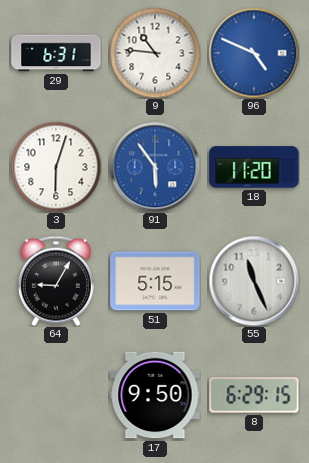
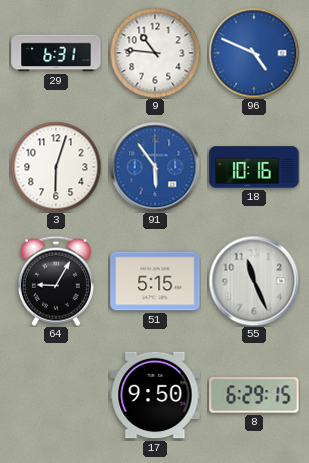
18: 11:20 -> 10:16 (254, 167)
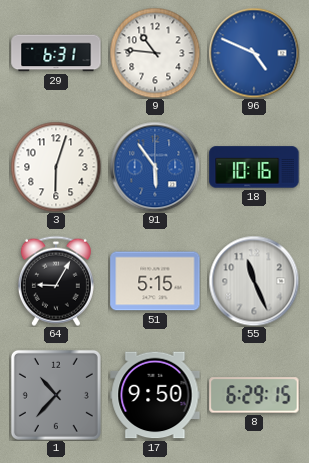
1: none -> 10:37 (56, 395)
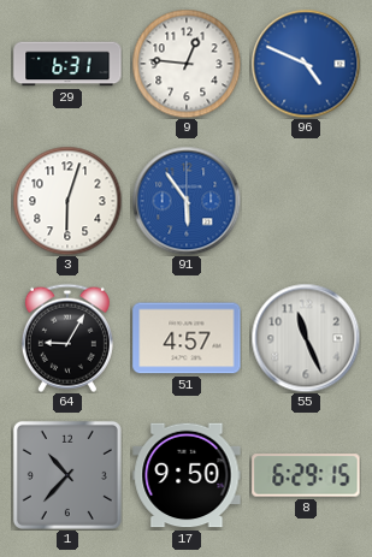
9: 10:46 -> 12:46 (187, 64)
18: 10:16 -> none (254, 167)
51: 5:15 -> 4:57 (187, 338)
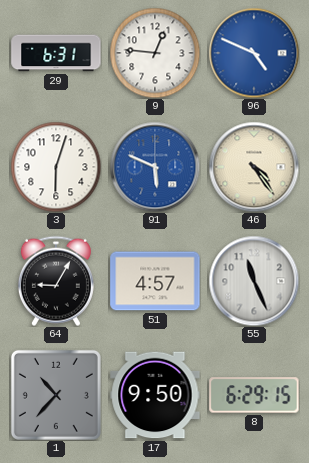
91: 5:54 -> 5:49 (155, 167)
46: none -> 4:24 (254, 167)
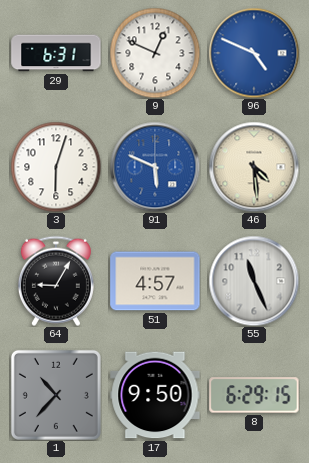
9: 12:46 -> 12:49 (155, 53)
46: 4:24 -> 4:29 (254, 167)
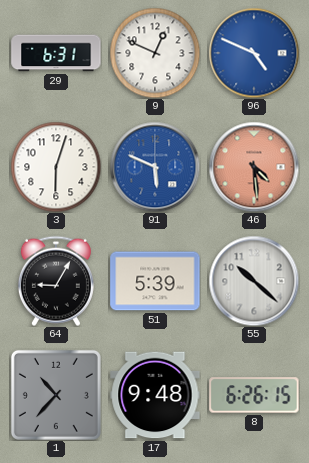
46 dial: cream -> salmon (254, 167)
51: 4:57 -> 5:39 (155, 281)
55: 11:26 -> 10:22 (254, 281)
17: 9:50 -> 9:48 (155, 395)
8: 6:29 -> 6:26 (254, 395)
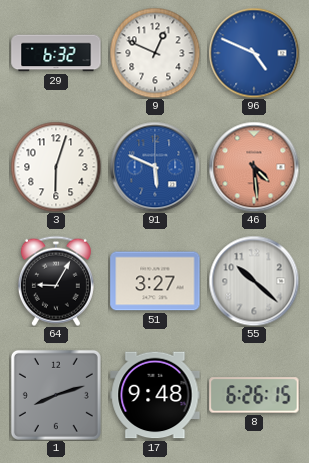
29: 6:31 -> 6:32 (56, 53)
51: 5:39 -> 3:27 (155, 281)
1: 10:37 -> 8:12 (56, 395)
